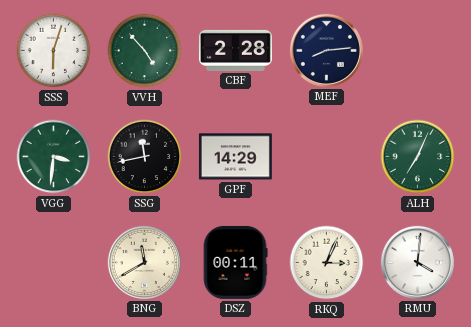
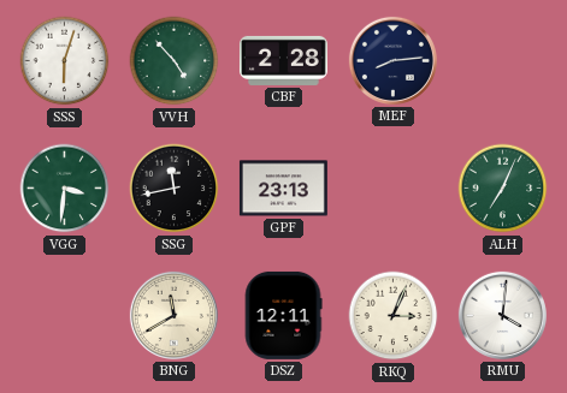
GPF: 14:29 -> 23:13 (283, 189)
DSZ: 00:11 -> 12:11 (283, 315)
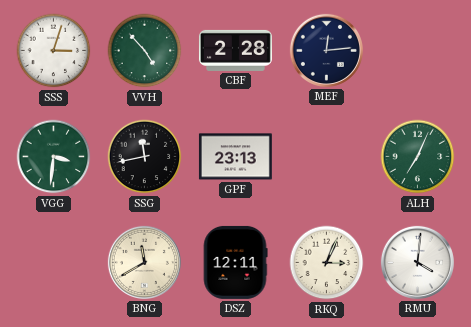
SSS: 6:03 -> 3:03 (54, 51)
MEF: 8:14 -> 12:14 (326, 50)
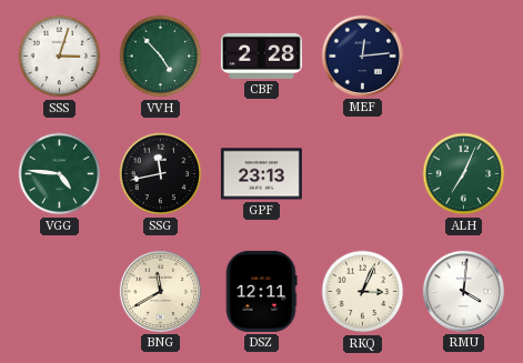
VGG: 3:31 -> 4:46 (60, 174)
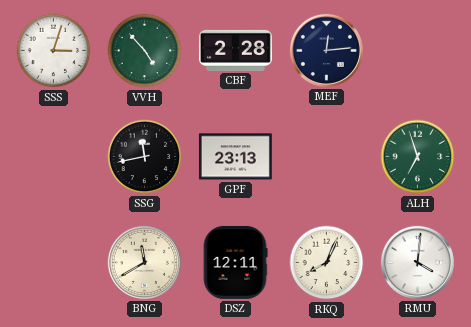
VGG: 4:46 -> none (60, 174)
ALH: 7:04 -> 6:57 (418, 157)
RKQ: 3:04 -> 8:04 (327, 263)
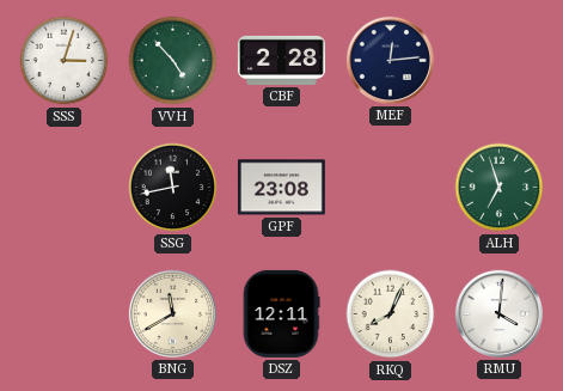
GPF: 23:13 -> 23:08 (281, 188)
